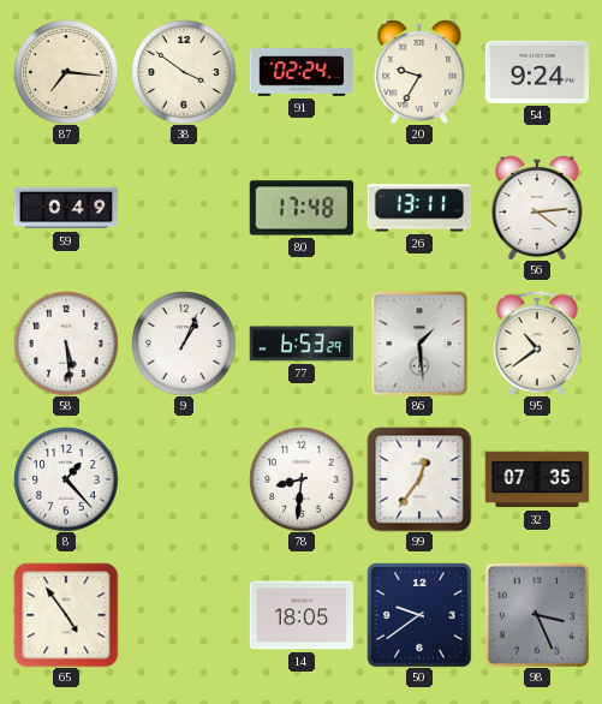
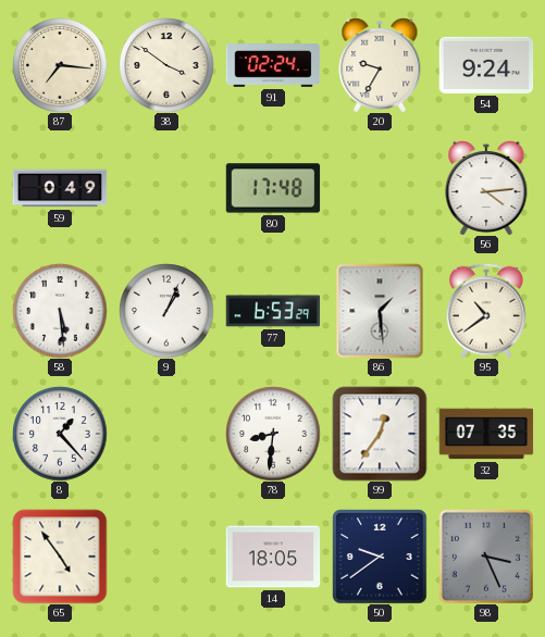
26: 13:11 -> none (419, 208)
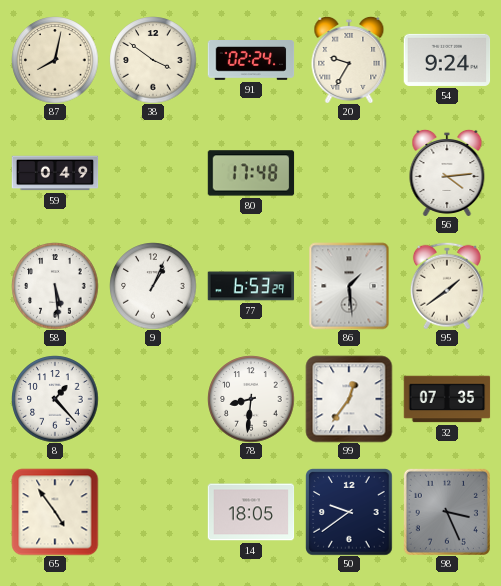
87: 7:16 -> 8:02 (55, 60)
95: 10:39 -> 1:39 (447, 286)
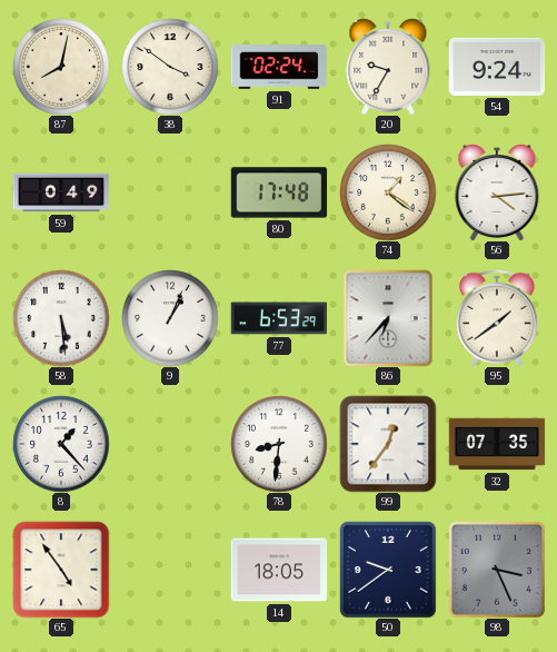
74: none -> 1:21 (388, 192)
86: 1:29 -> 6:37 (388, 318)
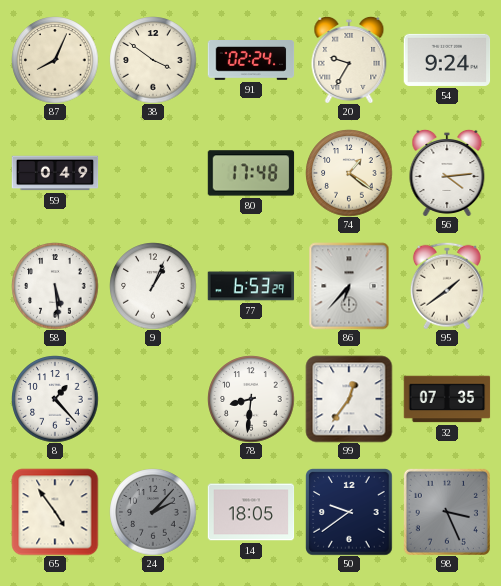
87: 8:02 -> 8:04 (55, 60)
24: none -> 2:07 (153, 512)
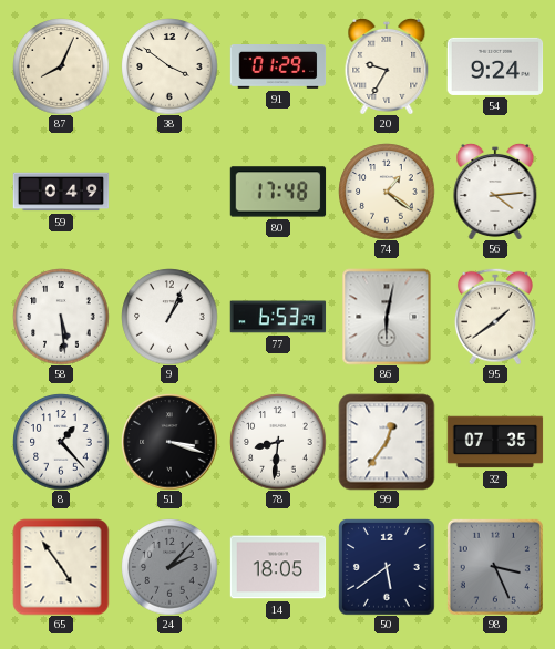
91: 02:24 -> 01:29 (278, 68)
86: 6:37 -> 6:02 (387, 317)
51: none -> 3:18 (169, 442)
50: 9:39 -> 5:39 (387, 567)
